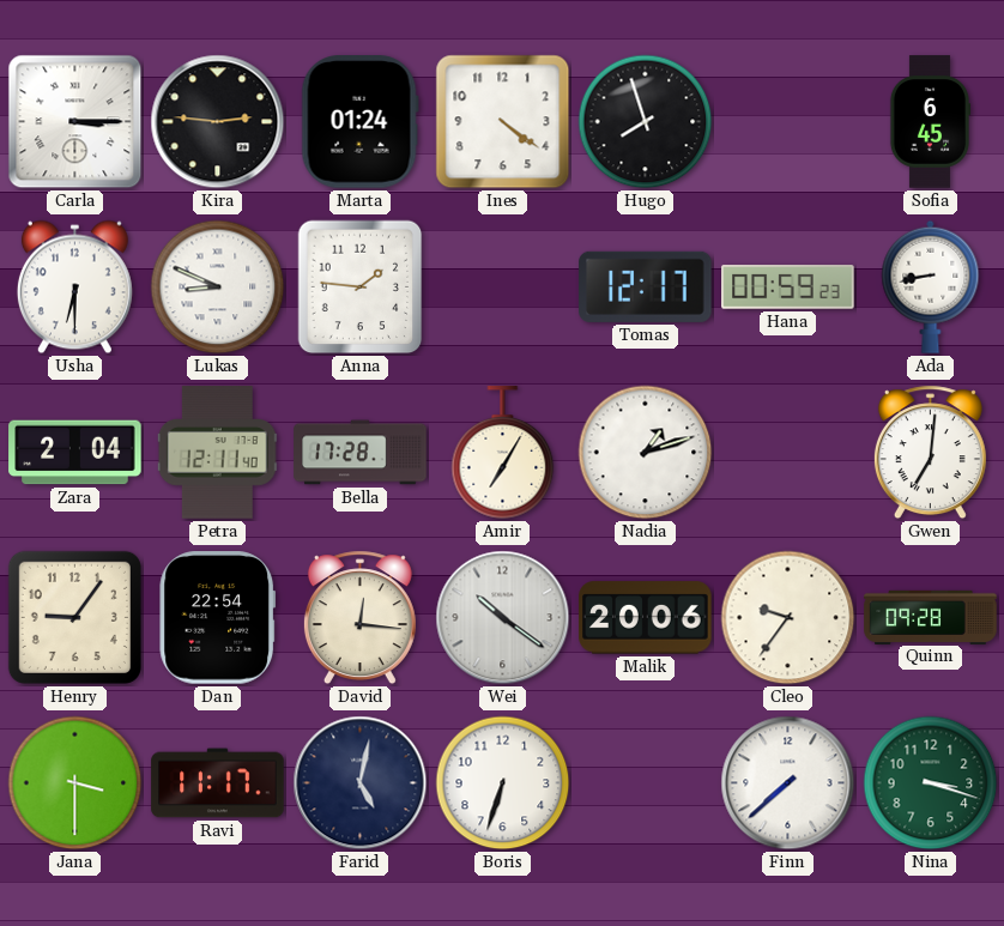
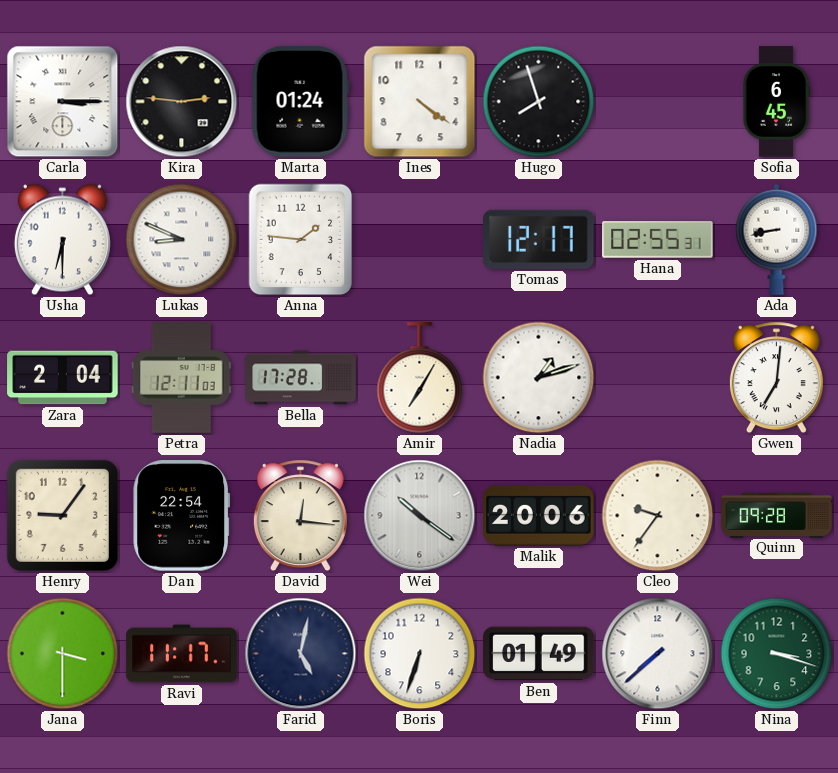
Hana: 00:59 -> 02:55 (658, 240)
Petra: 12:11:40 -> 12:11:03 (181, 378)
Ben: none -> 01:49 (539, 654)
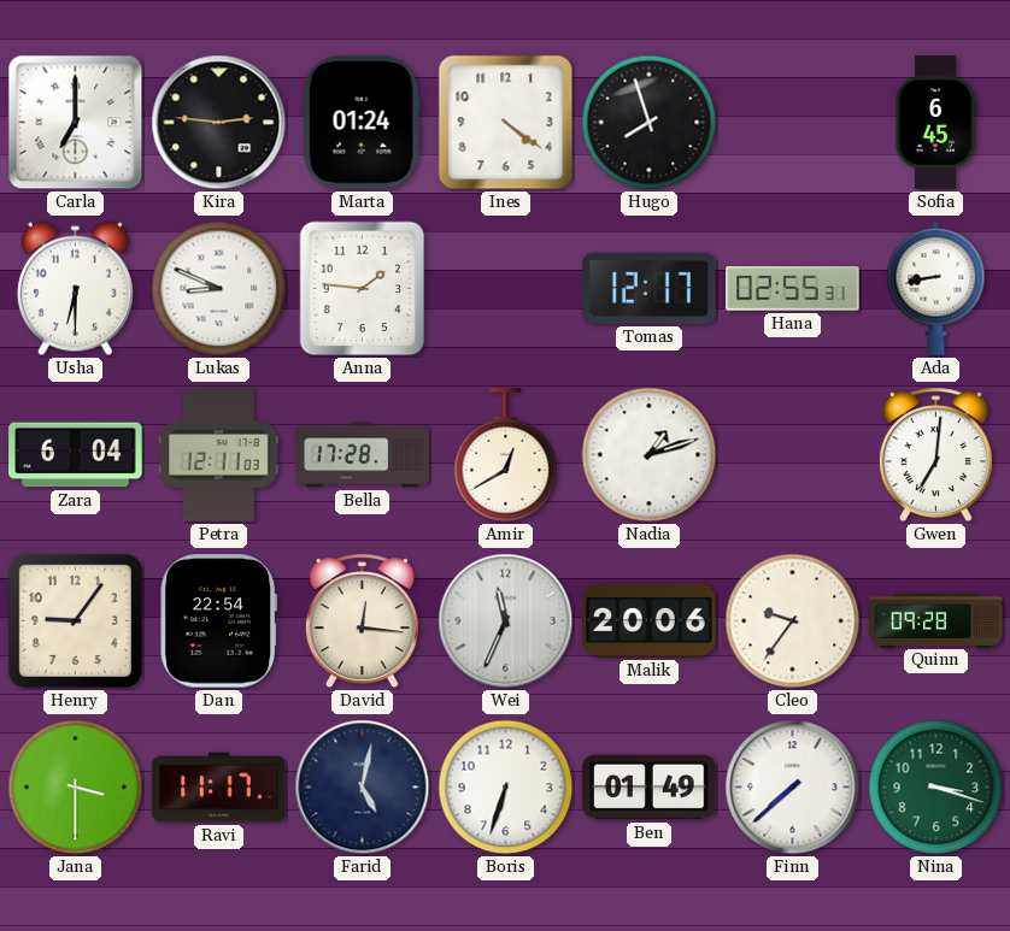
Carla: 3:15 -> 7:00 (76, 123)
Zara: 2:04 -> 6:04 (76, 455)
Amir: 7:05 -> 12:40 (506, 455)
Wei: 10:21 -> 11:34 (506, 621)
